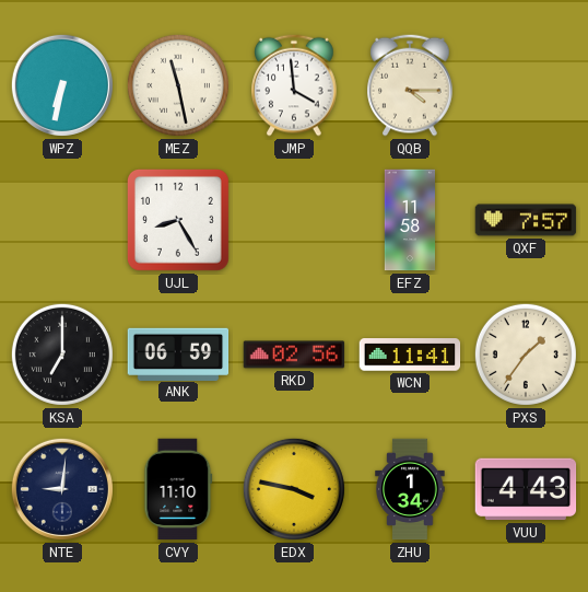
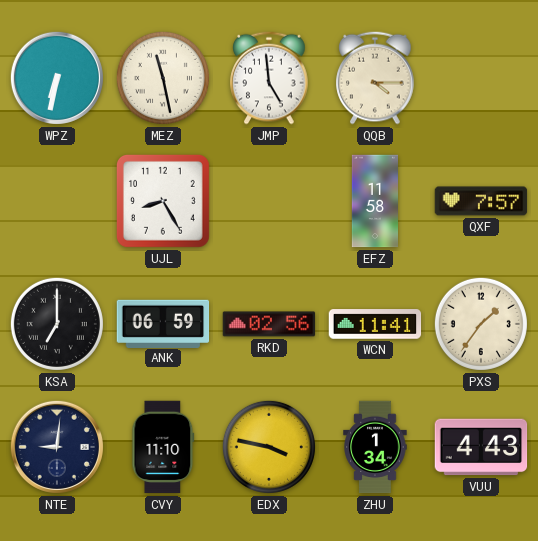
JMP: 3:59 -> 4:59 (269, 78)
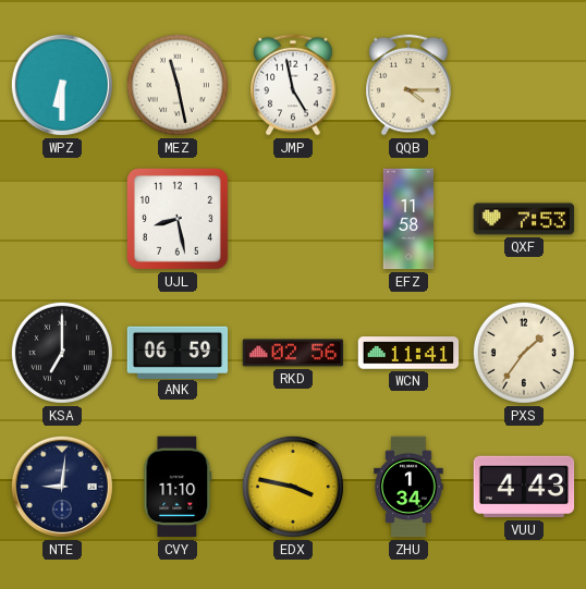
WPZ: 6:32 -> 6:30 (62, 85)
JMP: 4:59 -> 4:58 (293, 85)
UJL: 8:25 -> 8:28 (178, 219)
QXF: 7:57 -> 7:53 (524, 219)
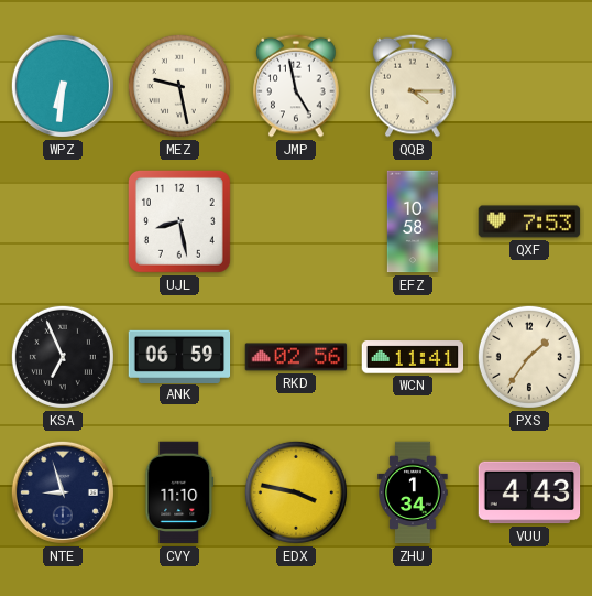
WPZ: 6:30 -> 6:31 (63, 86)
MEZ: 11:28 -> 9:28 (179, 86)
EFZ: 11:58 -> 10:58 (412, 221)
KSA: 7:00 -> 6:56 (63, 357)
NTE: 9:01 -> 8:57 (63, 492)
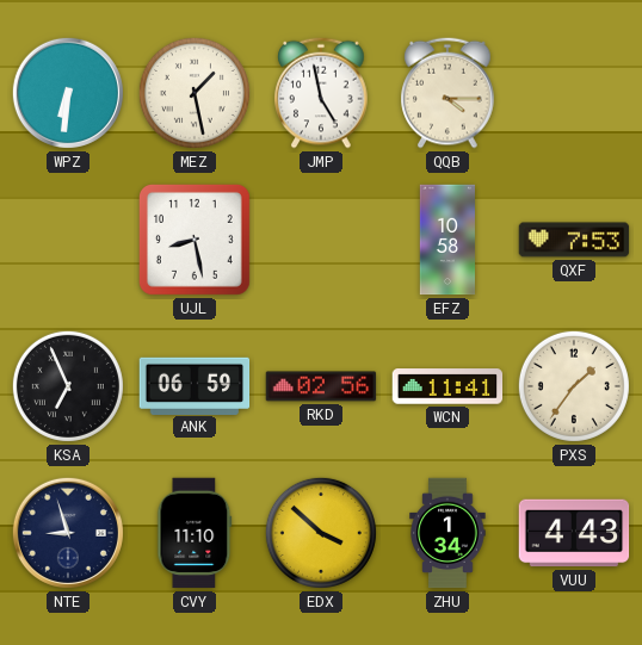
MEZ: 9:28 -> 1:28 (195, 93)
EDX: 3:47 -> 3:52 (321, 533)
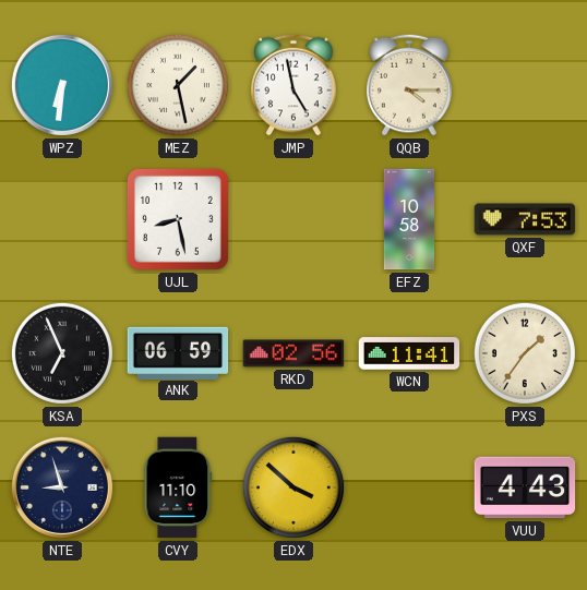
ZHU: 1:34 -> none (447, 533)
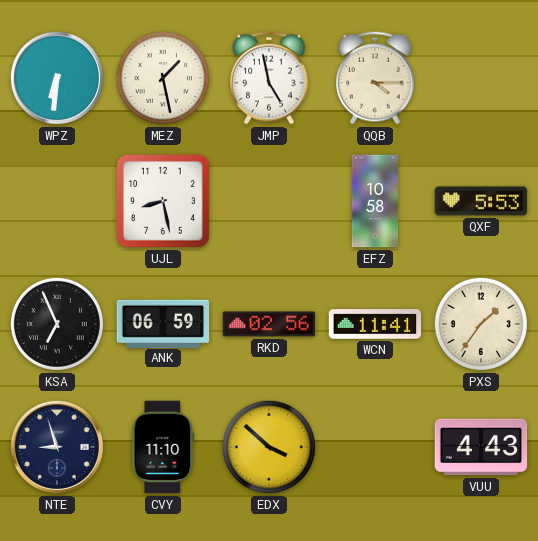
QXF: 7:53 -> 5:53 (481, 201)
